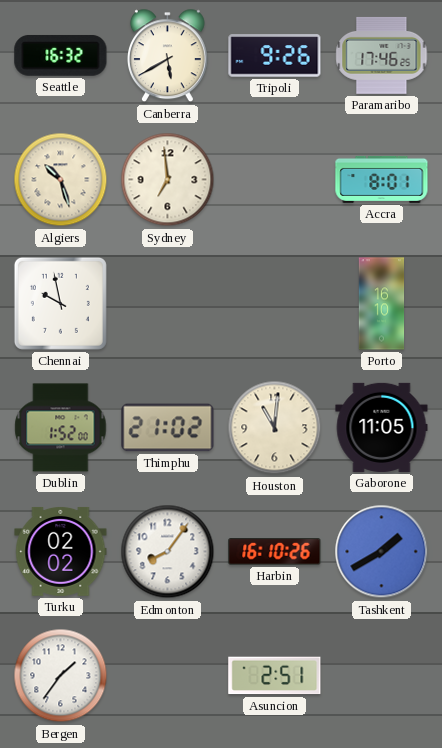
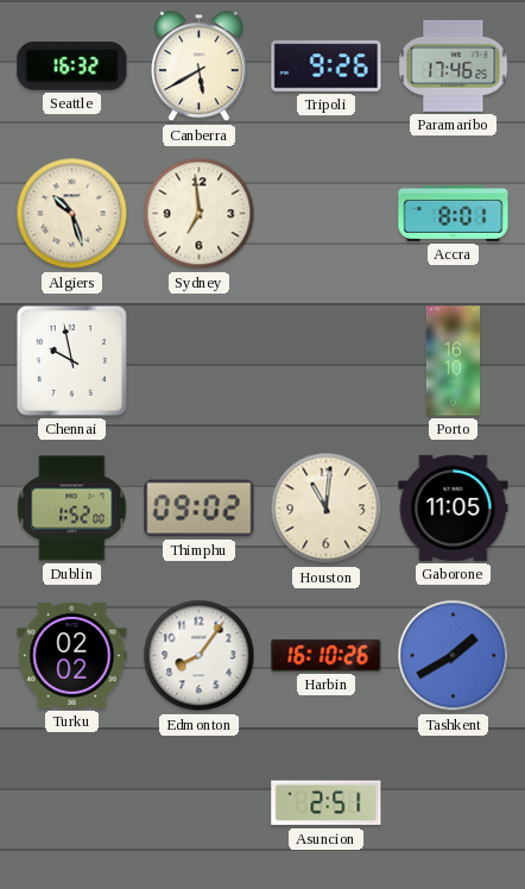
Thimphu: 21:02 -> 09:02 (200, 509)
Bergen: 1:36 -> none (61, 676)
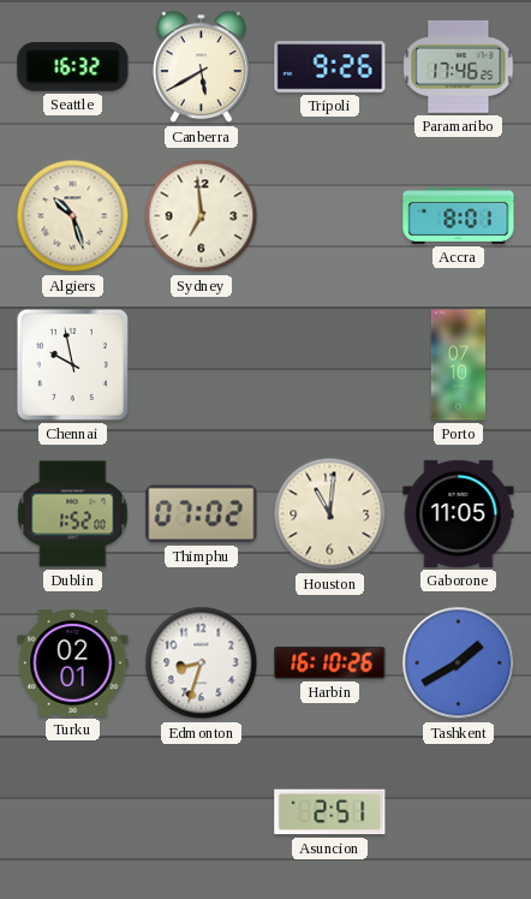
Porto: 16:10 -> 07:10 (459, 365)
Thimphu: 09:02 -> 07:02 (202, 514)
Turku: 02:02 -> 02:01 (73, 663)
Edmonton: 8:06 -> 8:33 (202, 663)
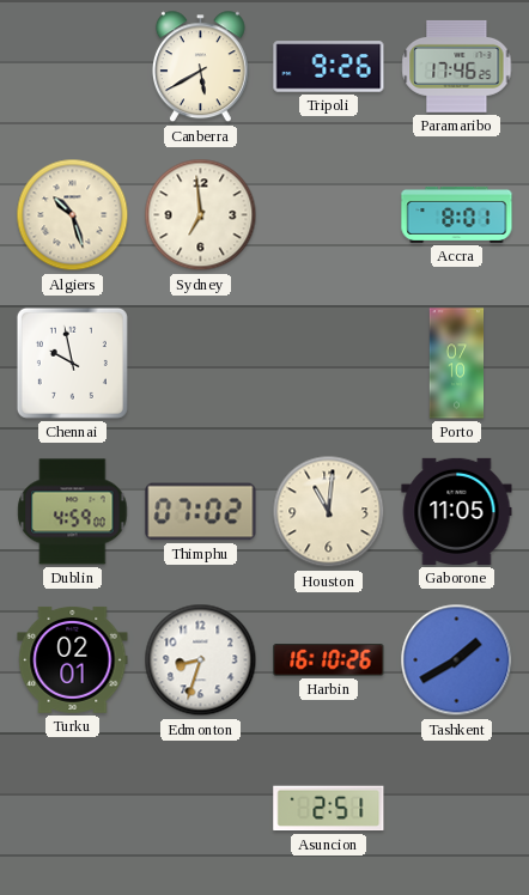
Seattle: 16:32 -> none (73, 66)
Dublin: 1:52 -> 4:59 (73, 512)
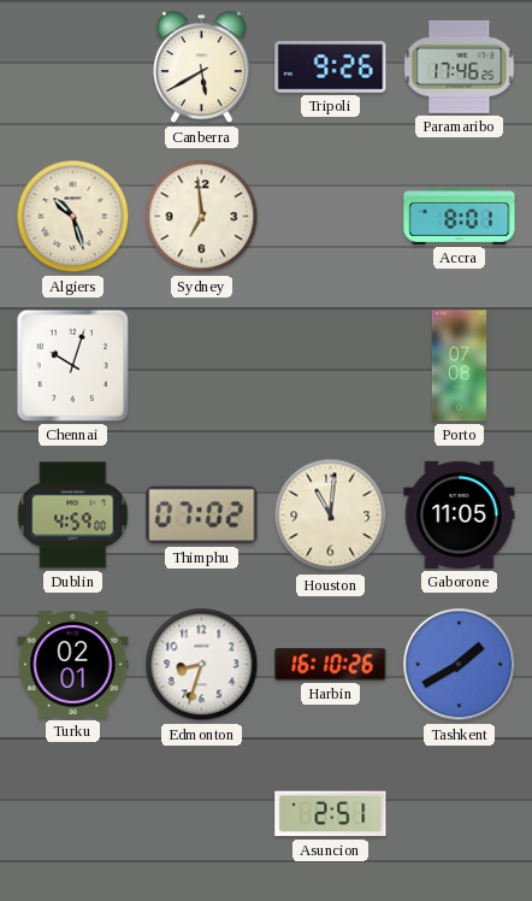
Chennai: 9:58 -> 10:03 (72, 365)
Porto: 07:10 -> 07:08 (460, 366)
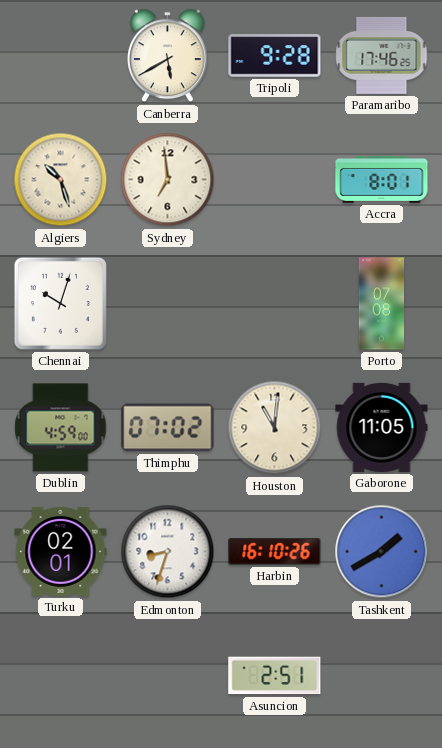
Tripoli: 9:26 -> 9:28 (275, 56)
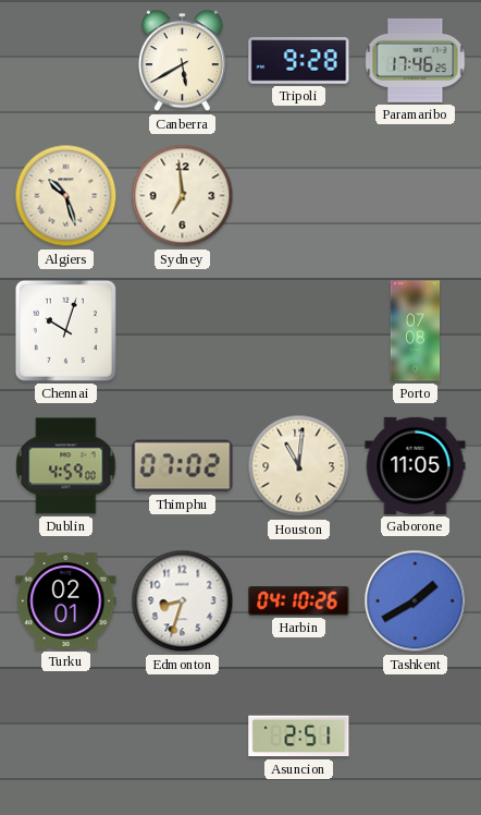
Accra: 8:01 -> none (382, 179)
Harbin: 16:10 -> 04:10 (299, 601)
